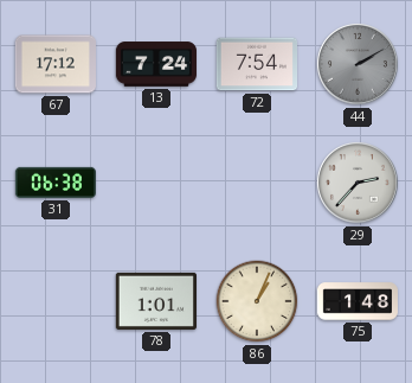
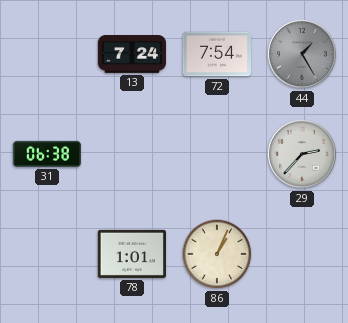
67: 17:12 -> none (56, 64)
44: 2:10 -> 1:25 (302, 54)
75: 1:48 -> none (356, 301)
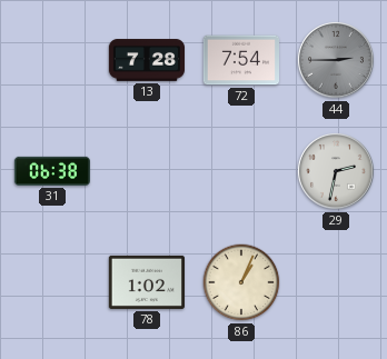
13: 7:24 -> 7:28 (146, 60)
44: 1:25 -> 2:45 (336, 60)
29: 2:37 -> 2:32 (336, 171)
78: 1:01 -> 1:02 (147, 282)
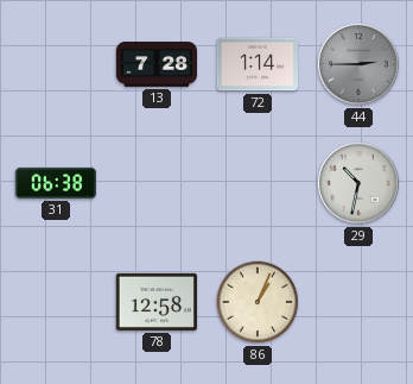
72: 7:54 -> 1:14 (256, 64)
29: 2:32 -> 10:32 (358, 183)
78: 1:02 -> 12:58 (157, 302)
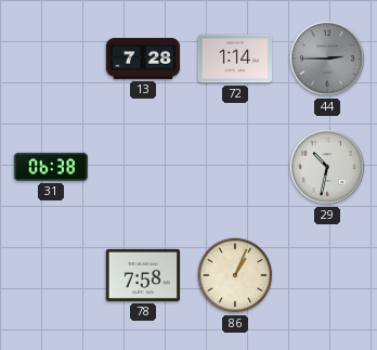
78: 12:58 -> 7:58 (143, 275)
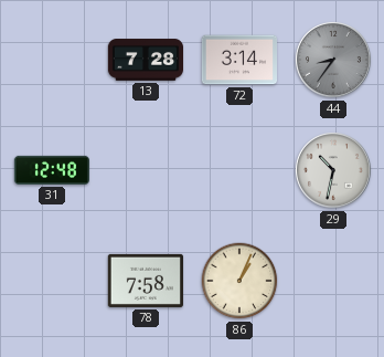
72: 1:14 -> 3:14 (238, 60)
44: 2:45 -> 8:36 (333, 60)
31: 06:38 -> 12:48 (51, 170)
